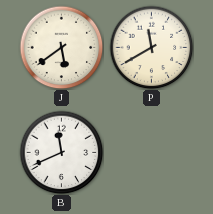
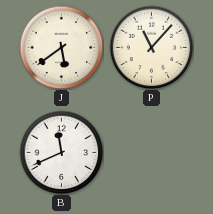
P: 11:40 -> 11:07 (151, 47)
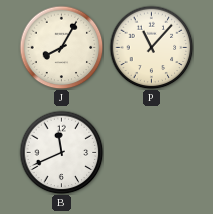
J: 5:39 -> 8:05 (61, 47)
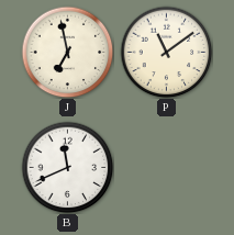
J: 8:05 -> 6:58 (67, 52)
P: 11:07 -> 11:09 (166, 52)
